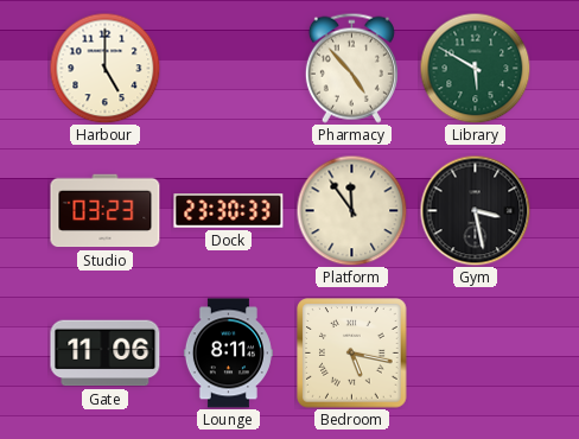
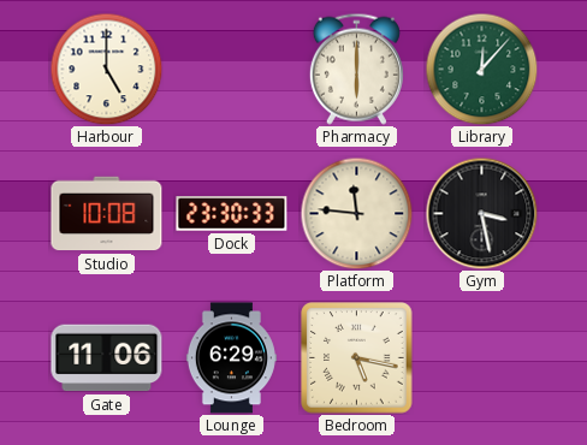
Pharmacy: 4:53 -> 6:00 (356, 69)
Library: 5:50 -> 12:07 (481, 69)
Studio: 03:23 -> 10:08 (107, 214)
Platform: 11:54 -> 11:46 (356, 213)
Lounge: 8:11 -> 6:29 (231, 358)
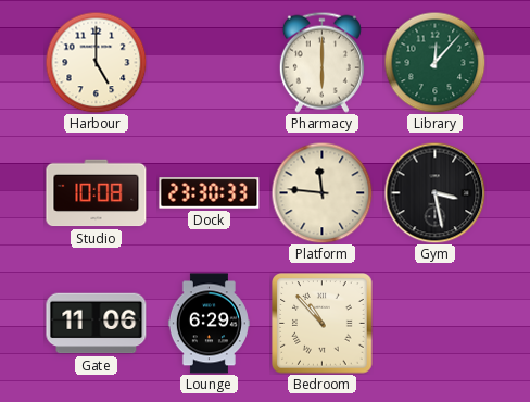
Bedroom: 5:17 -> 10:53 (323, 324)
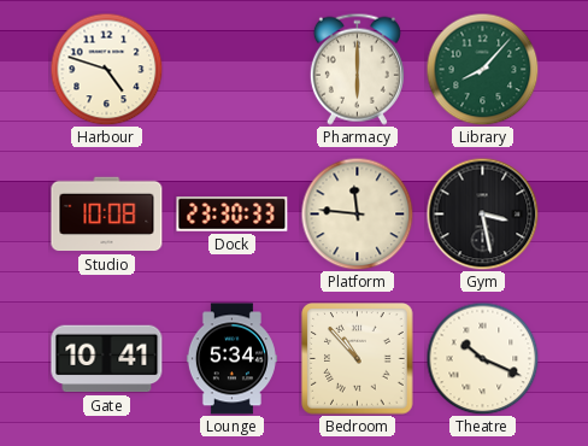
Harbour: 5:00 -> 4:48 (106, 69)
Library: 12:07 -> 8:07 (482, 69)
Gate: 11:06 -> 10:41 (107, 359)
Lounge: 6:29 -> 5:34 (231, 359)
Theatre: none -> 10:19 (482, 358)
